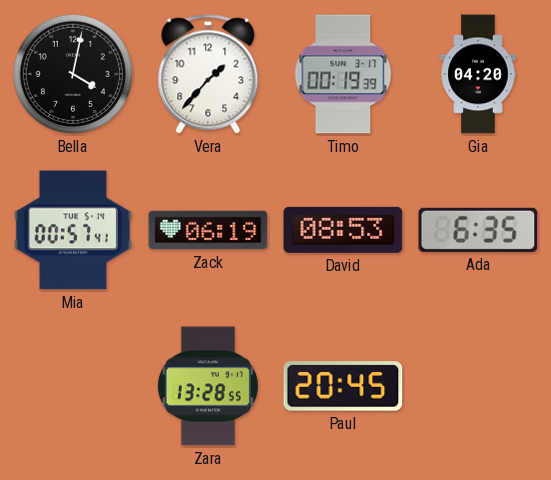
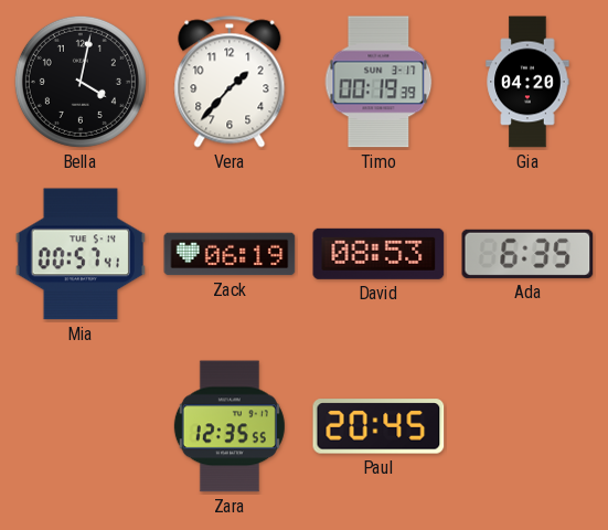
Zara: 13:28 -> 12:35 (230, 426)
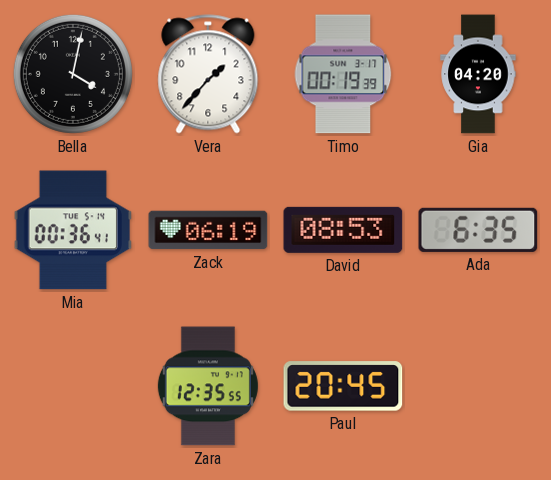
Mia: 00:57 -> 00:36 (72, 230)
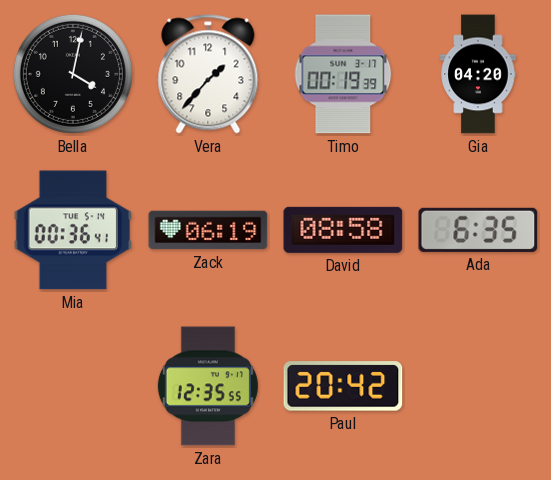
David: 08:53 -> 08:58 (343, 230)
Paul: 20:45 -> 20:42 (343, 386)
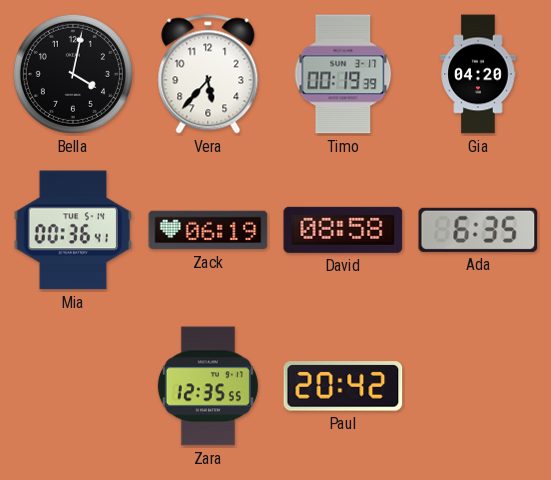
Vera: 1:37 -> 5:37 (208, 74)
